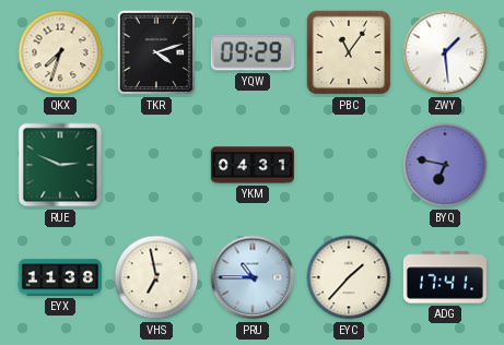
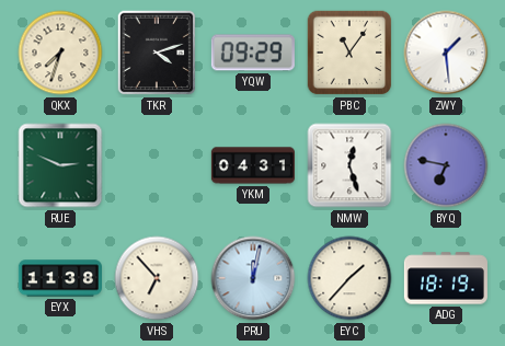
NMW: none -> 12:27 (349, 165)
VHS: 6:58 -> 6:53 (157, 278)
PRU: 10:45 -> 12:02 (253, 278)
ADG: 17:41 -> 18:19 (446, 278)
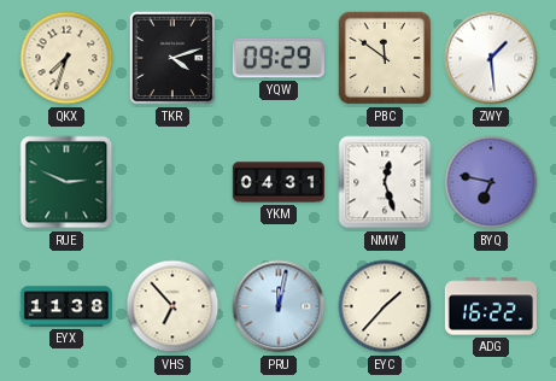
PBC: 11:06 -> 11:51 (385, 58)
ADG: 18:19 -> 16:22 (491, 306)
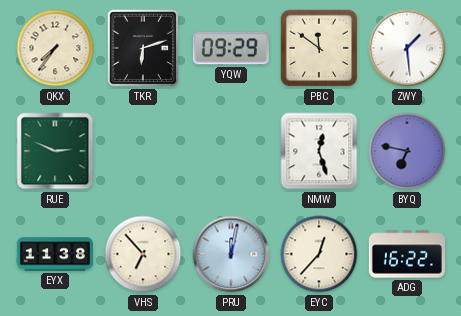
QKX: 7:33 -> 7:36 (55, 48)
TKR: 4:12 -> 6:12 (143, 48)
YKM: 04:31 -> none (279, 182)
EYC: 1:37 -> 12:37 (319, 254)
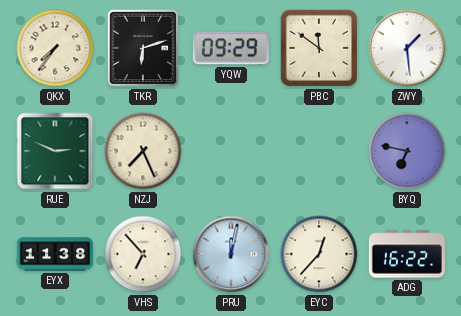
NZJ: none -> 7:26 (143, 151)
NMW: 12:27 -> none (319, 151)
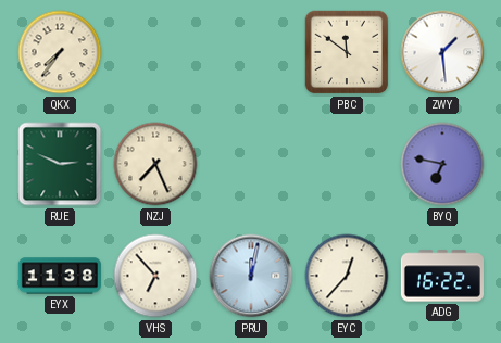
TKR: 6:12 -> none (143, 48)
YQW: 09:29 -> none (231, 48)
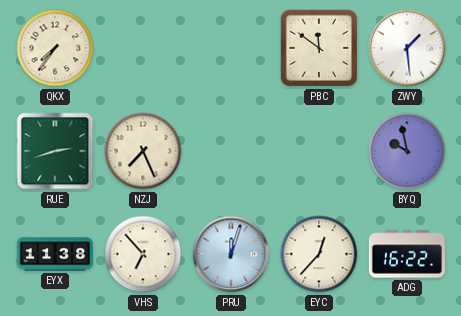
RUE: 2:49 -> 2:42 (55, 151)
BYQ: 6:47 -> 9:58 (407, 151)
PRU: 12:02 -> 12:03 (231, 254)
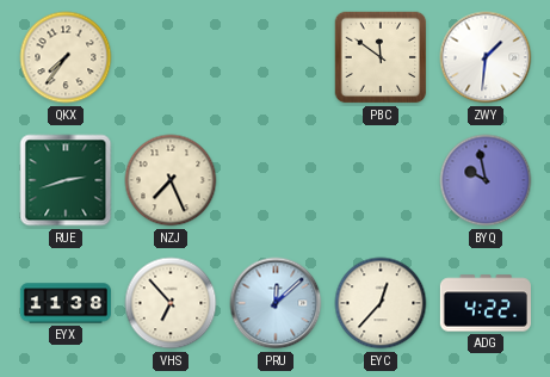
ZWY: 1:29 -> 1:31 (486, 57)
PRU: 12:03 -> 12:08 (276, 303)
ADG: 16:22 -> 4:22 (486, 303)
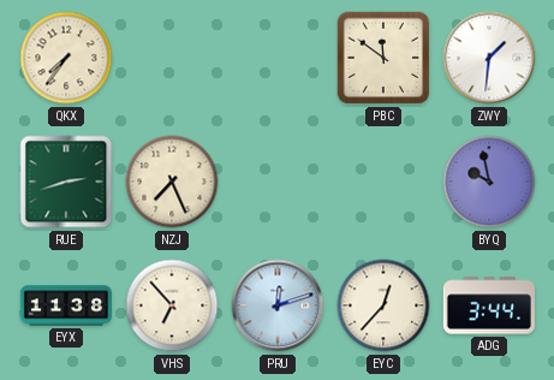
PRU: 12:08 -> 12:12 (278, 305)
ADG: 4:22 -> 3:44 (489, 305)
